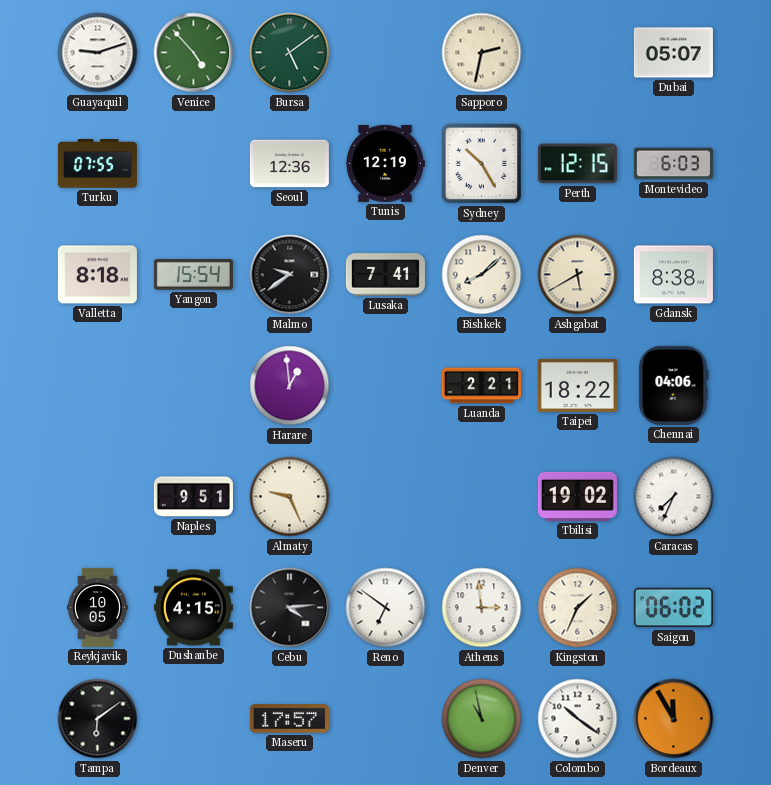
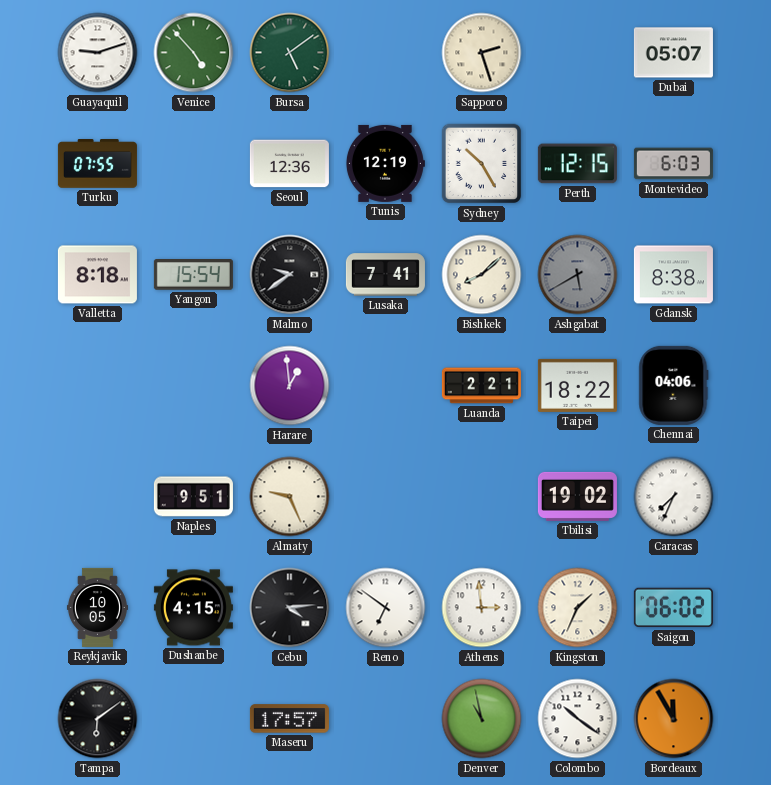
Sapporo: 2:32 -> 2:27 (482, 53)
Ashgabat dial: cream -> grey (578, 275)
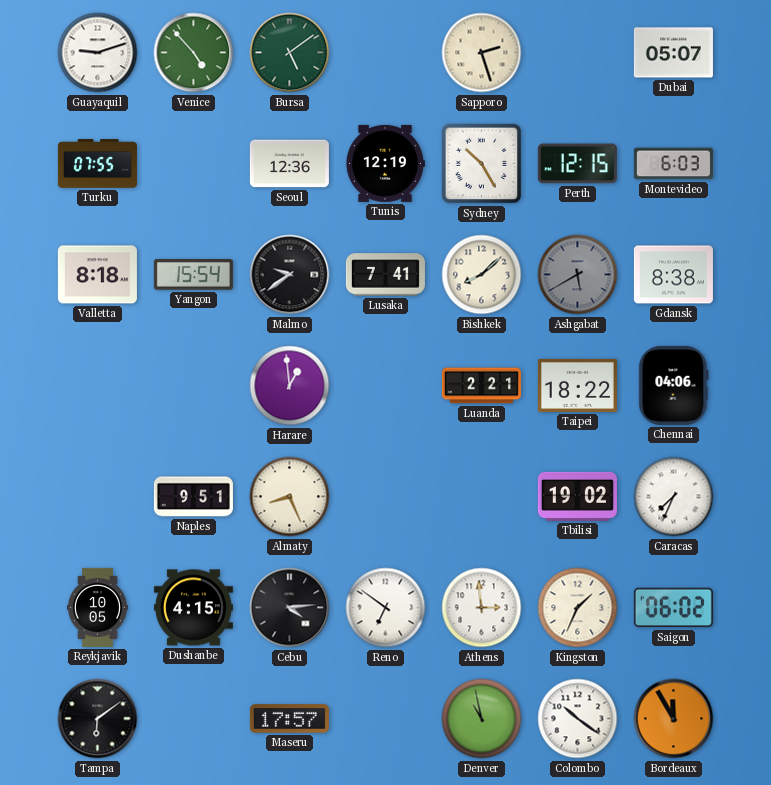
Almaty: 9:26 -> 8:26 (290, 497)
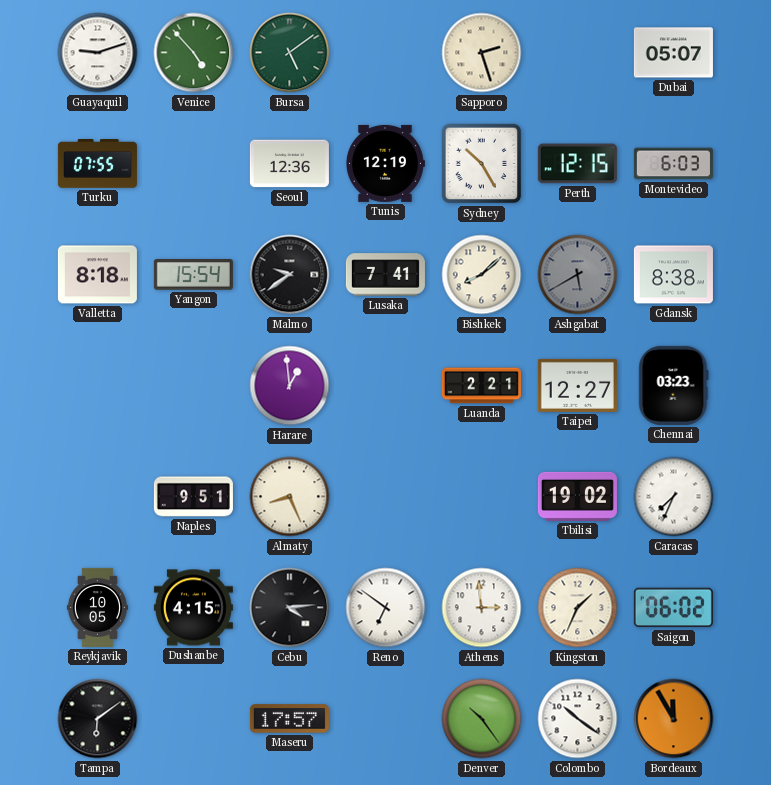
Taipei: 18:22 -> 12:27 (577, 385)
Chennai: 04:06 -> 03:23 (674, 385)
Denver: 10:58 -> 10:24 (482, 719)
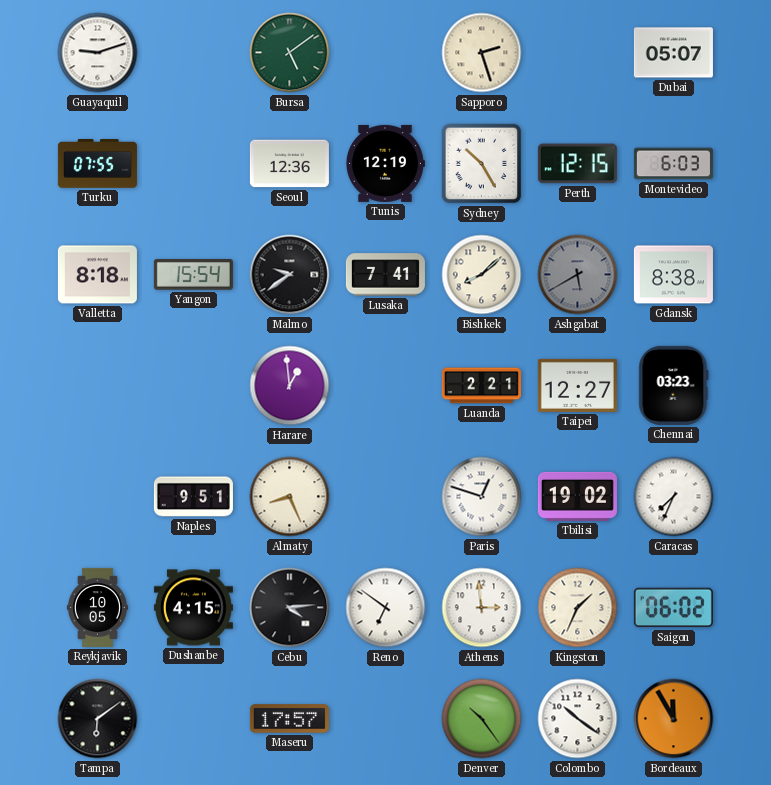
Venice: 4:53 -> none (194, 53)
Paris: none -> 12:48 (482, 497)
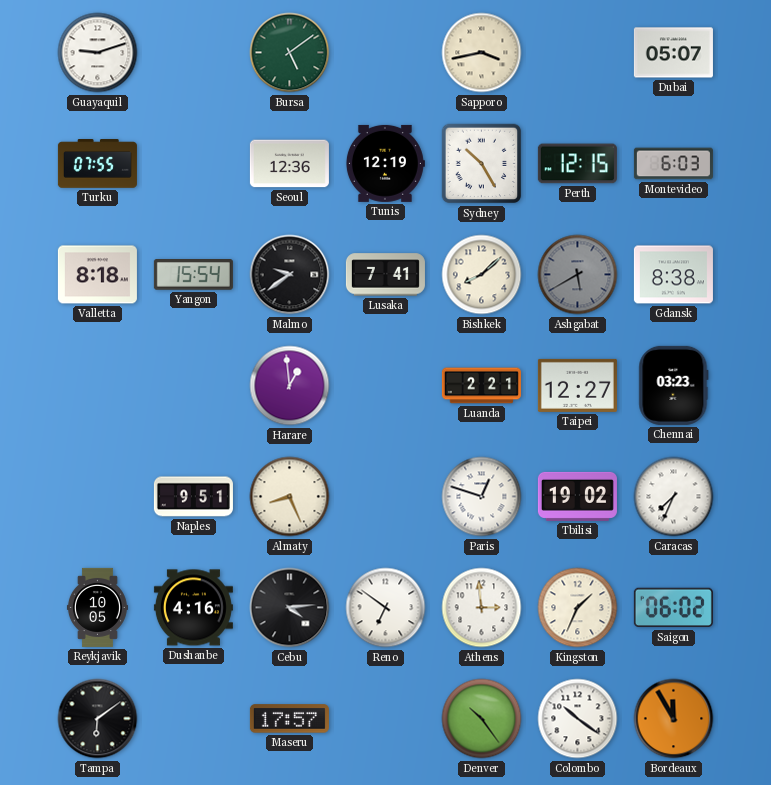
Sapporo: 2:27 -> 3:43 (482, 53)
Dushanbe: 4:15 -> 4:16 (193, 608)
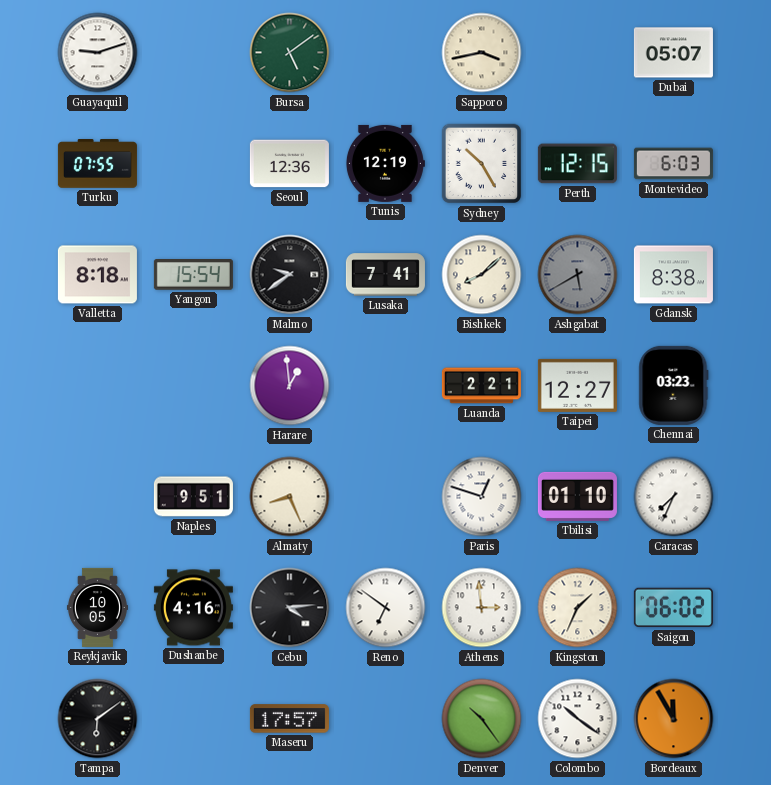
Tbilisi: 19:02 -> 01:10 (577, 496)
